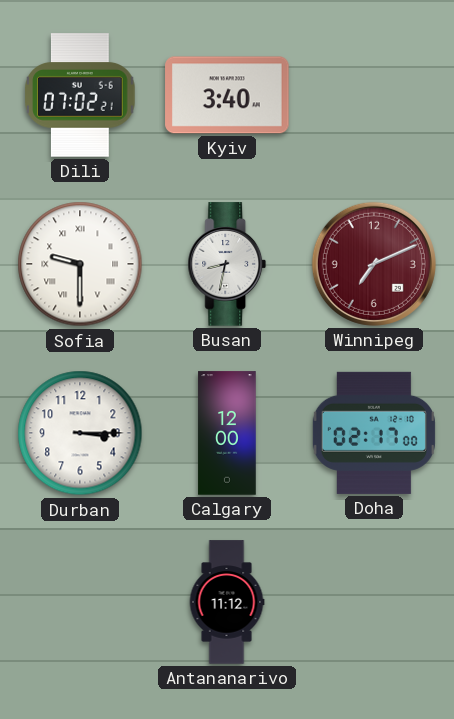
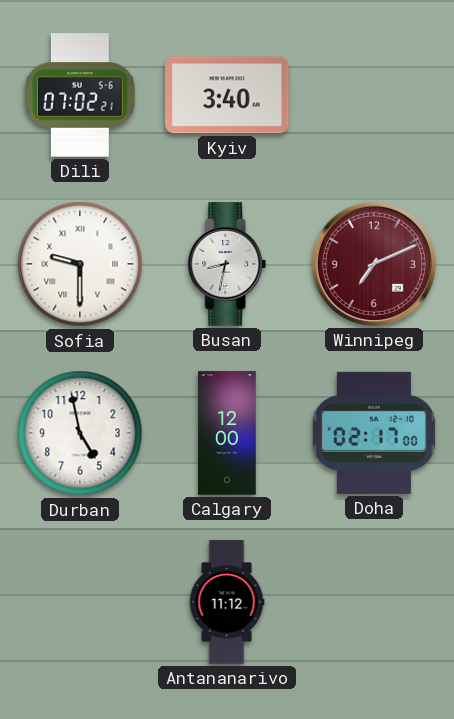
Durban: 3:15 -> 4:58 (80, 433)
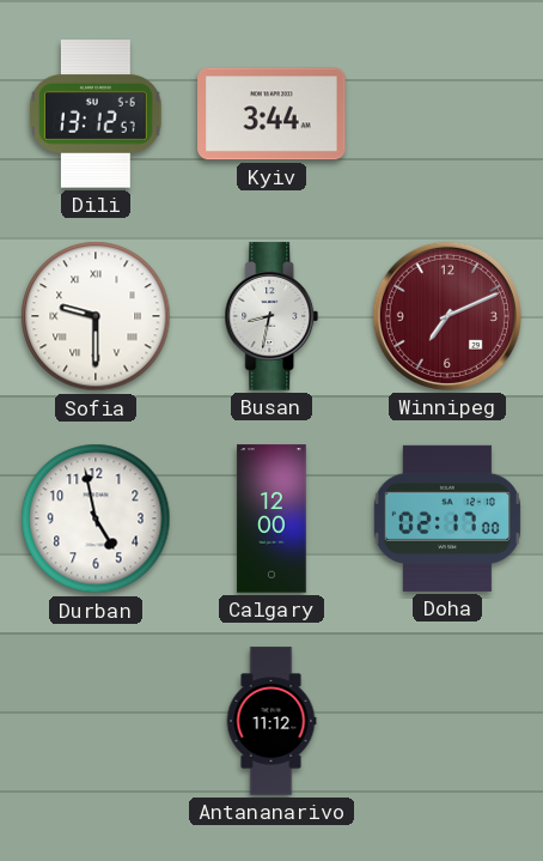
Dili: 07:02 -> 13:12 (96, 114)
Kyiv: 3:40 -> 3:44 (271, 114)
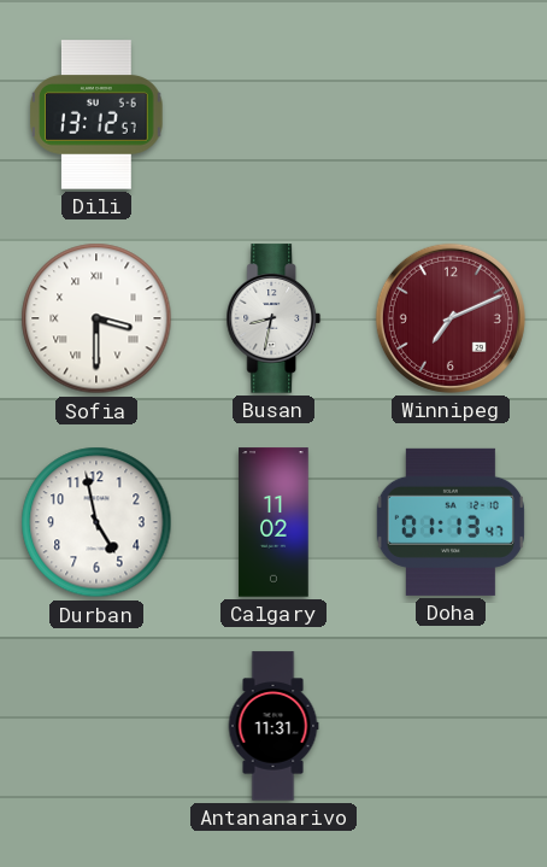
Kyiv: 3:44 -> none (271, 114)
Sofia: 9:30 -> 3:30 (96, 318)
Calgary: 12:00 -> 11:02 (273, 522)
Doha: 02:17 -> 01:13 (451, 522)
Antananarivo: 11:12 -> 11:31 (273, 726)
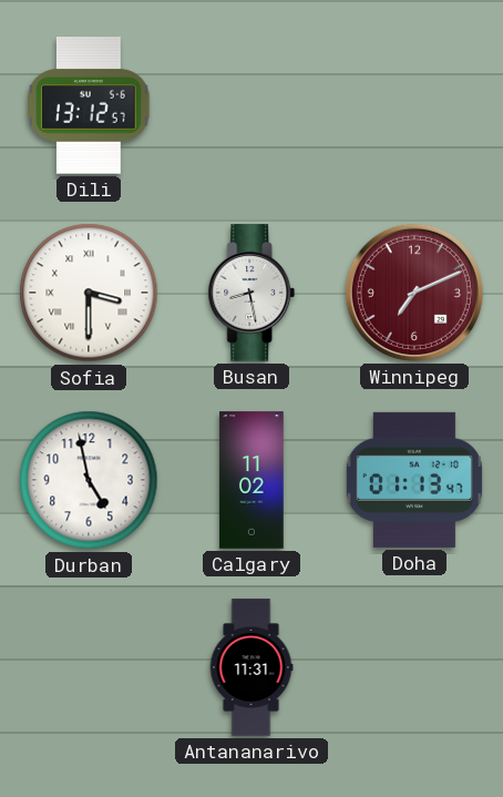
Busan: 8:32 -> 8:28 (251, 293)
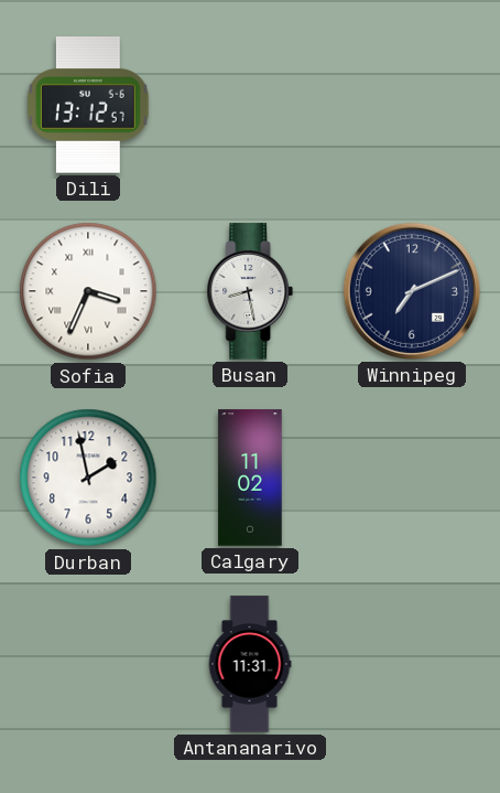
Sofia: 3:30 -> 3:34 (88, 291)
Winnipeg dial: burgundy -> navy (412, 291)
Durban: 4:58 -> 1:58 (88, 478)
Doha: 01:13 -> none (414, 480)
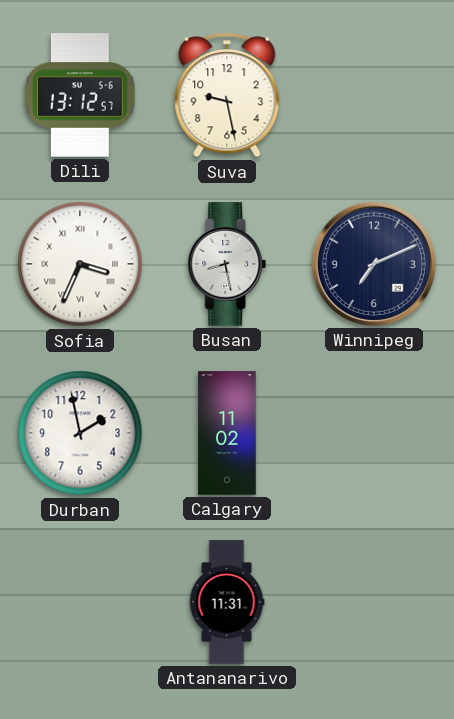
Suva: none -> 9:28 (227, 95)
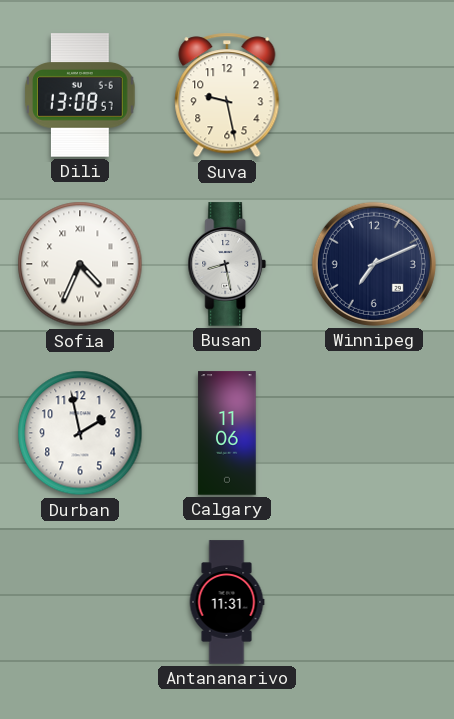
Dili: 13:12 -> 13:08 (80, 95)
Sofia: 3:34 -> 4:34 (80, 264)
Calgary: 11:02 -> 11:06 (227, 433)
